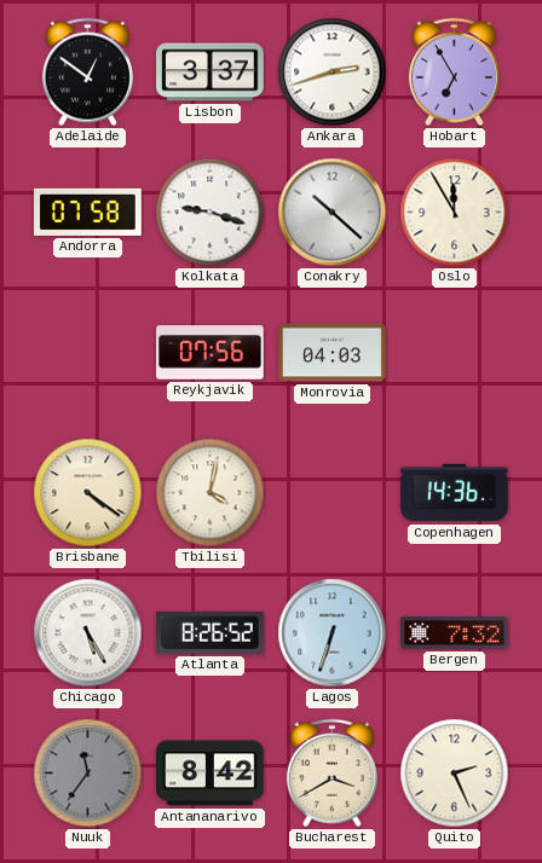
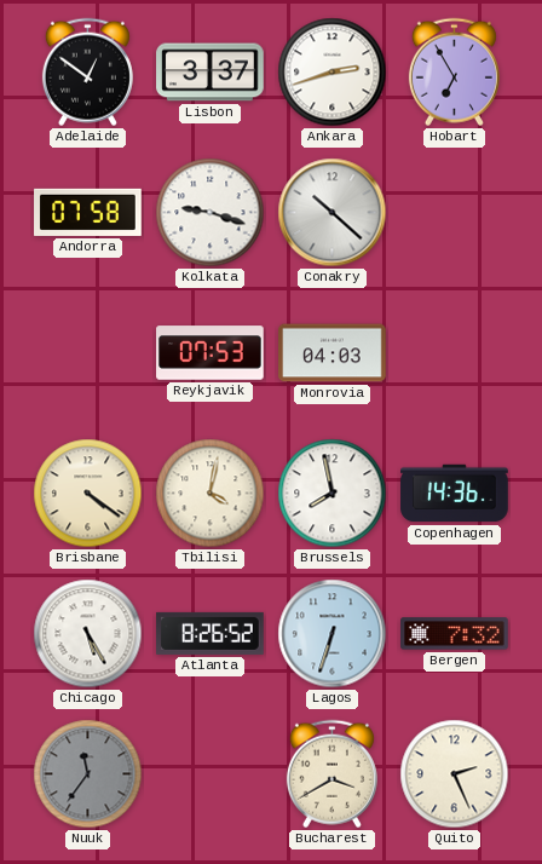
Oslo: 11:55 -> none (455, 213)
Reykjavik: 07:56 -> 07:53 (211, 353)
Brussels: none -> 7:58 (333, 494)
Antananarivo: 8:42 -> none (211, 774)
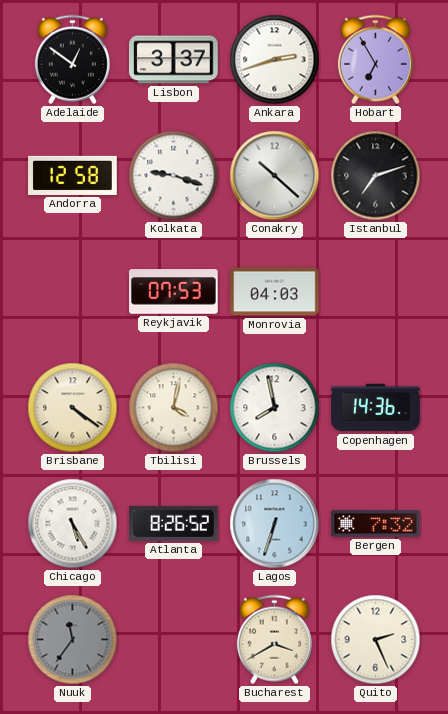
Andorra: 07:58 -> 12:58 (73, 175)
Istanbul: none -> 7:12 (376, 176)
